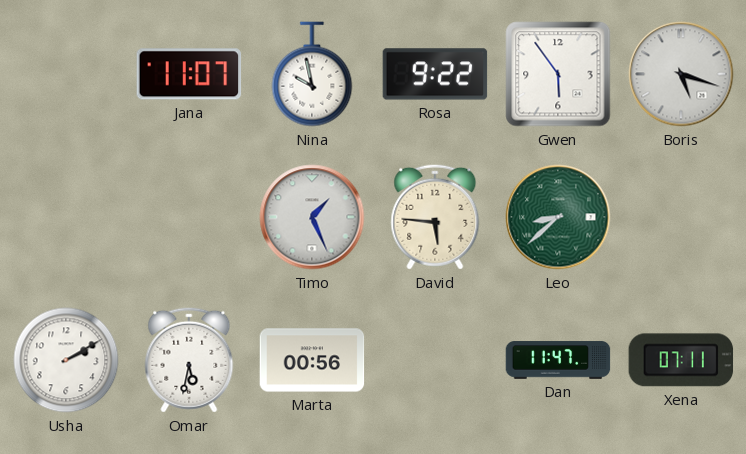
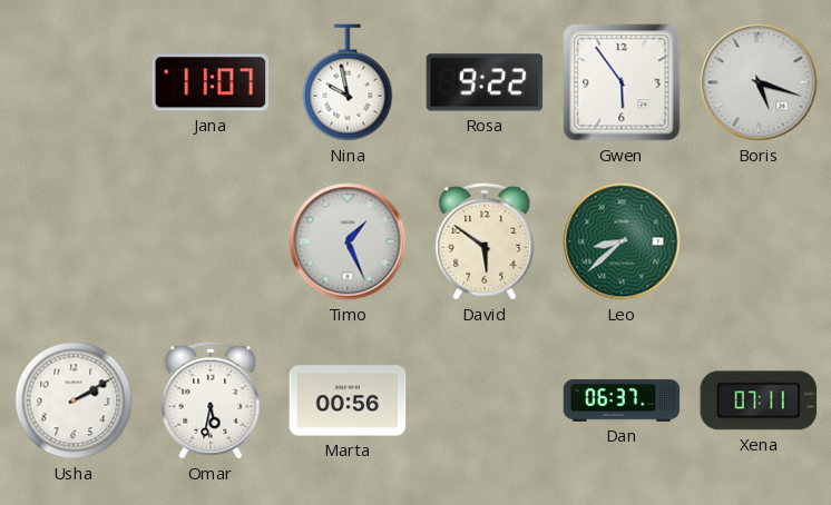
David: 5:46 -> 5:51 (485, 241)
Dan: 11:47 -> 06:37 (622, 400)
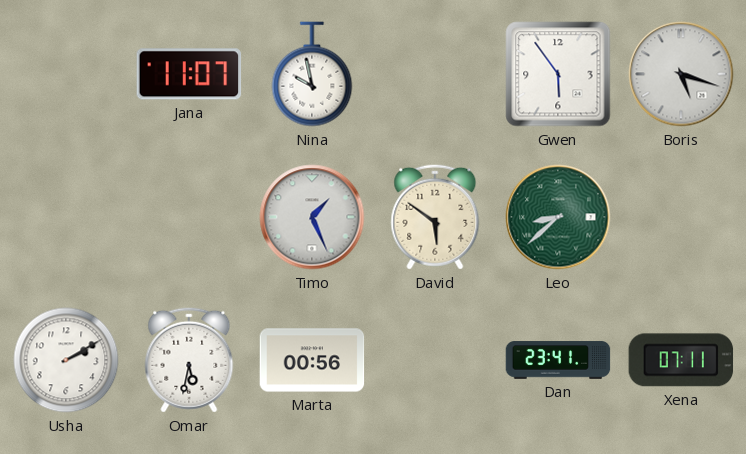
Rosa: 9:22 -> none (485, 82)
Dan: 06:37 -> 23:41 (558, 360)
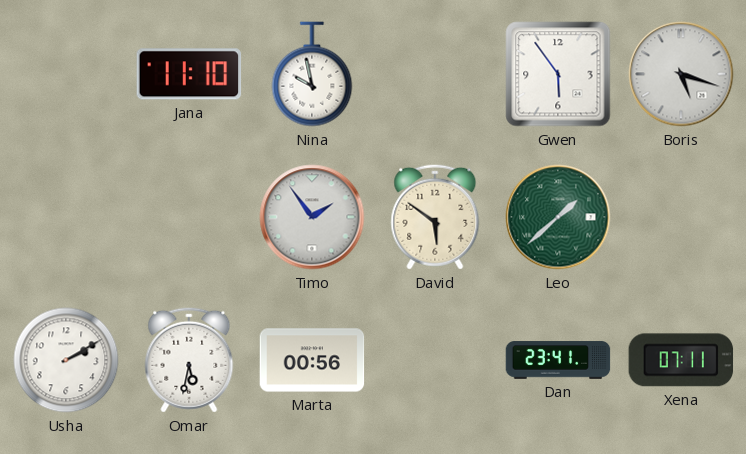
Jana: 11:07 -> 11:10 (189, 74)
Timo: 1:26 -> 1:54 (312, 217)
Leo: 8:38 -> 1:38 (558, 217)
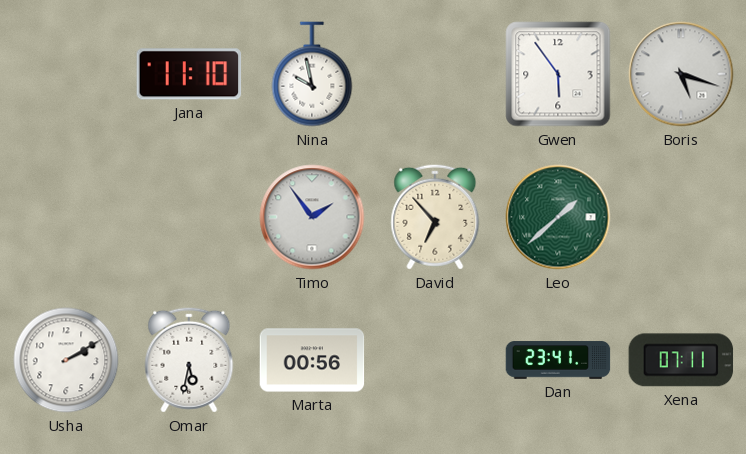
David: 5:51 -> 6:53 (435, 217)
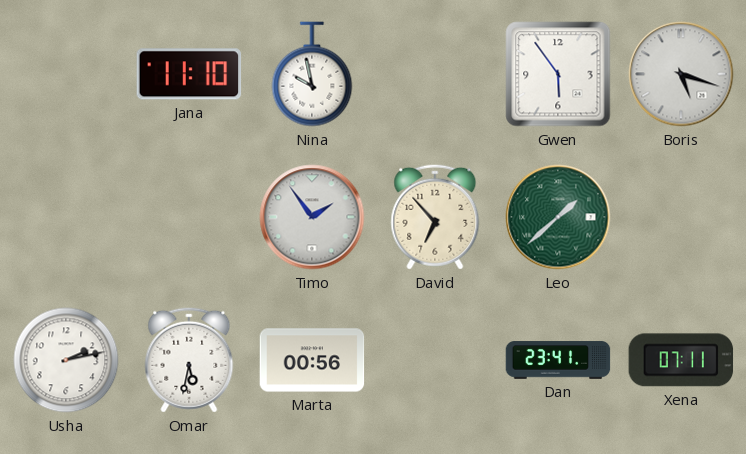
Usha: 2:10 -> 2:13 (66, 360)
